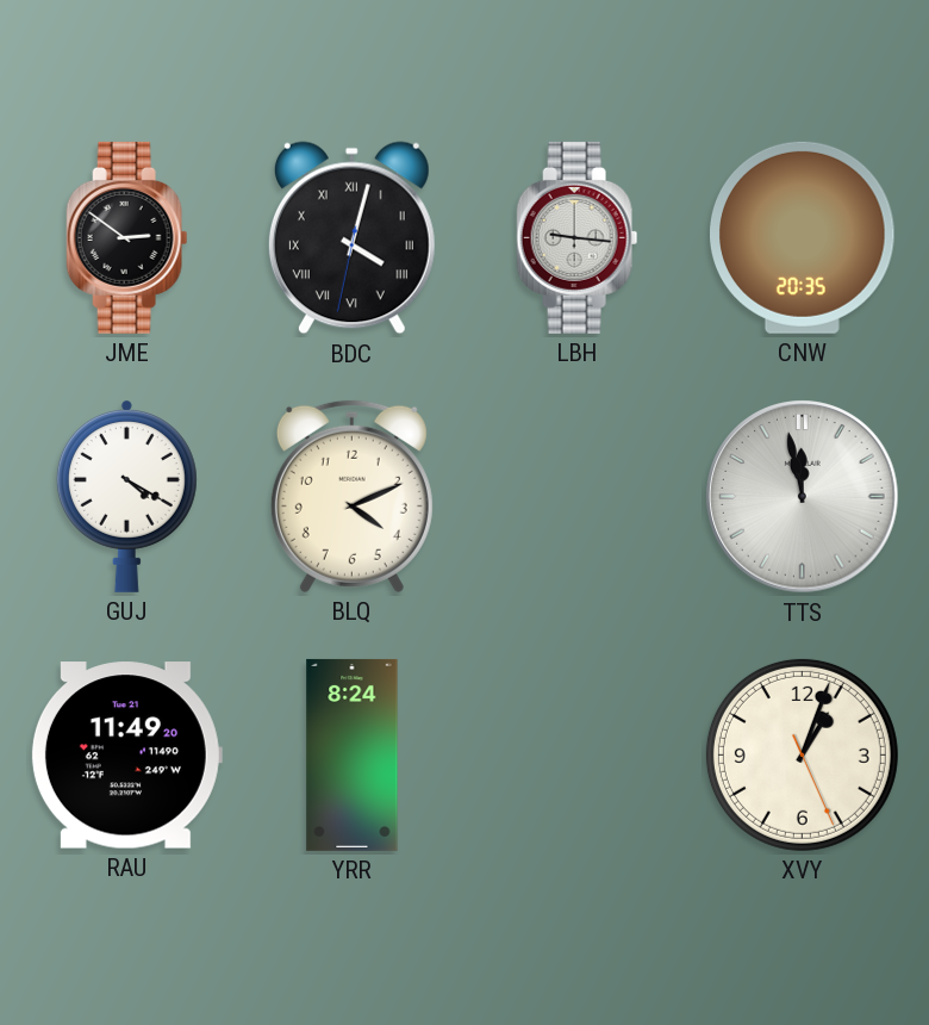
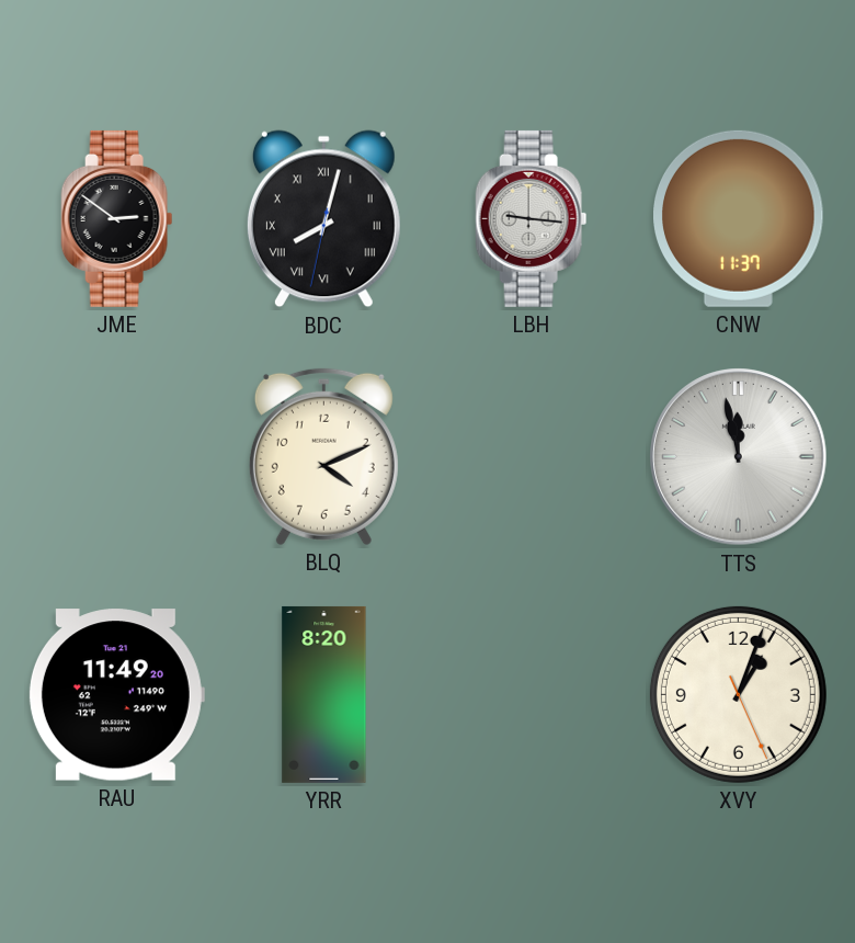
BDC: 4:02 -> 8:02 (323, 219)
CNW: 20:35 -> 11:37 (739, 218)
GUJ: 4:20 -> none (126, 497)
YRR: 8:24 -> 8:20 (324, 694)
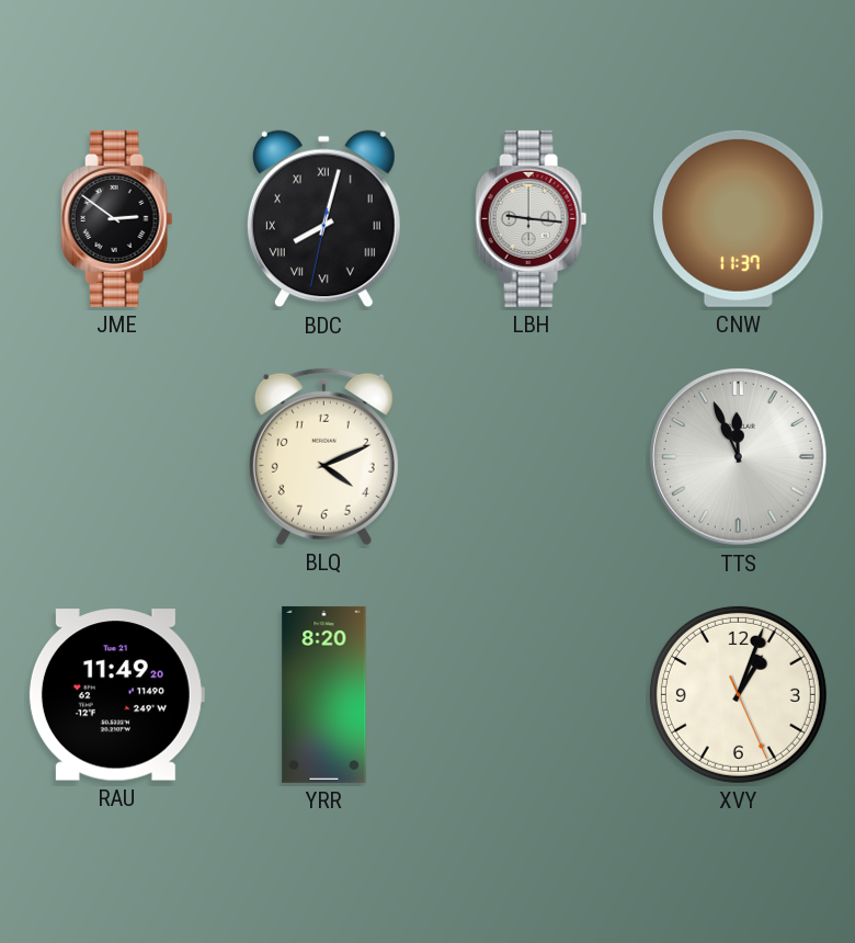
TTS: 11:58 -> 11:56 (739, 457)
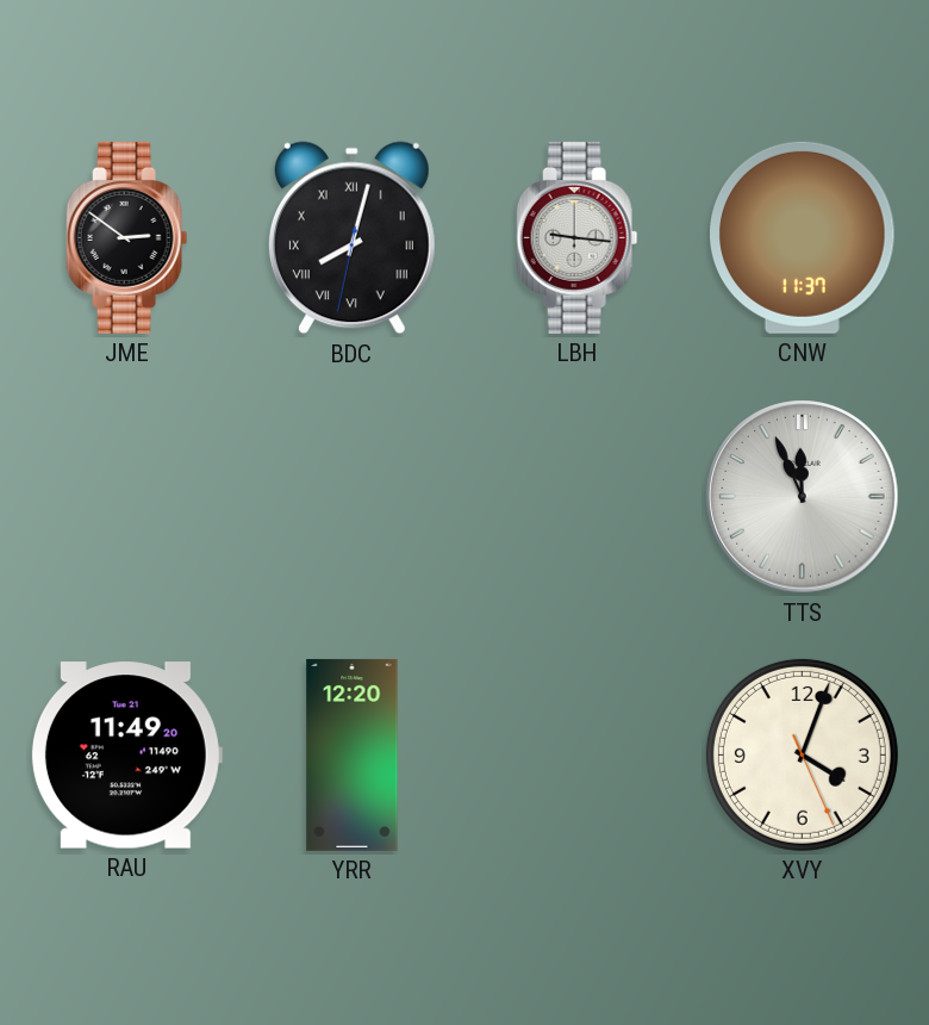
BLQ: 4:11 -> none (323, 456)
YRR: 8:20 -> 12:20 (353, 754)
XVY: 1:03 -> 4:03 (802, 754)
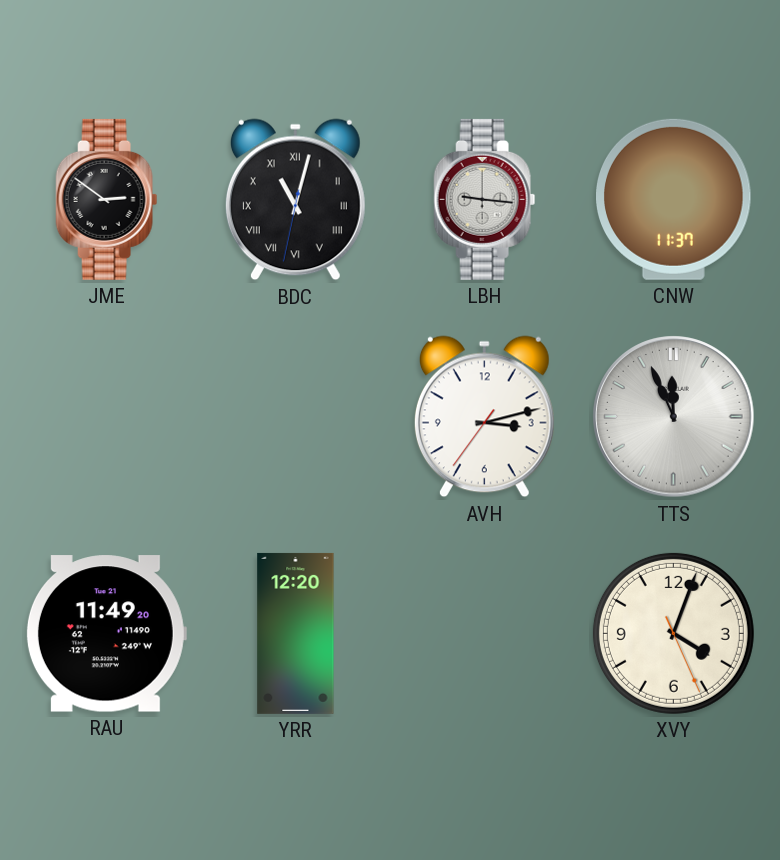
BDC: 8:02 -> 11:02 (295, 200)
AVH: none -> 3:12 (484, 417)
